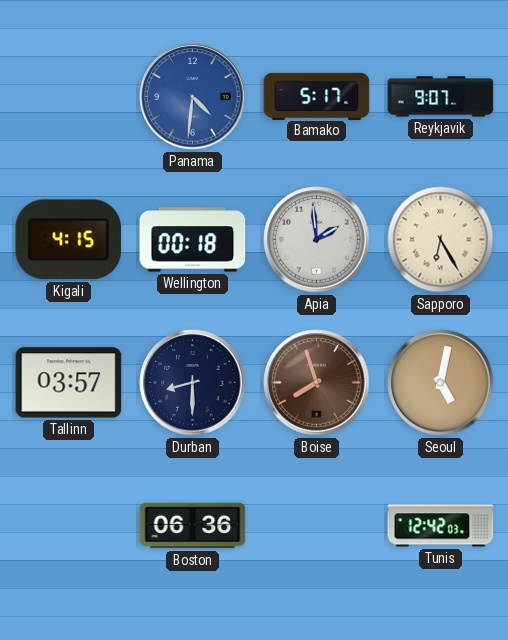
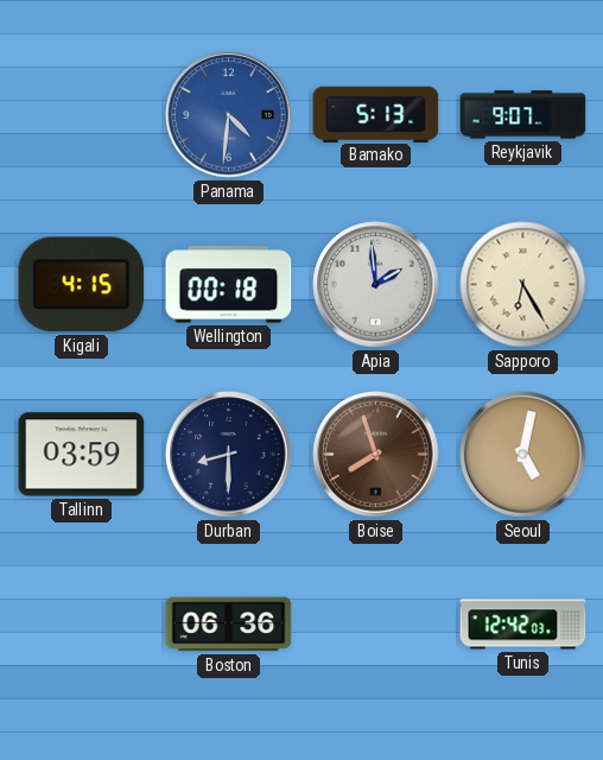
Bamako: 5:17 -> 5:13 (376, 114)
Tallinn: 03:57 -> 03:59 (82, 455)
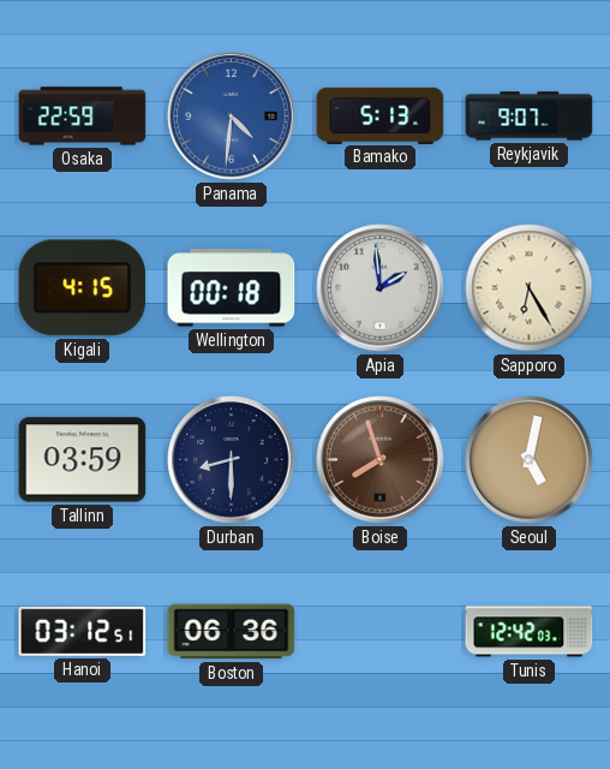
Osaka: none -> 22:59 (83, 117)
Hanoi: none -> 03:12 (83, 631)
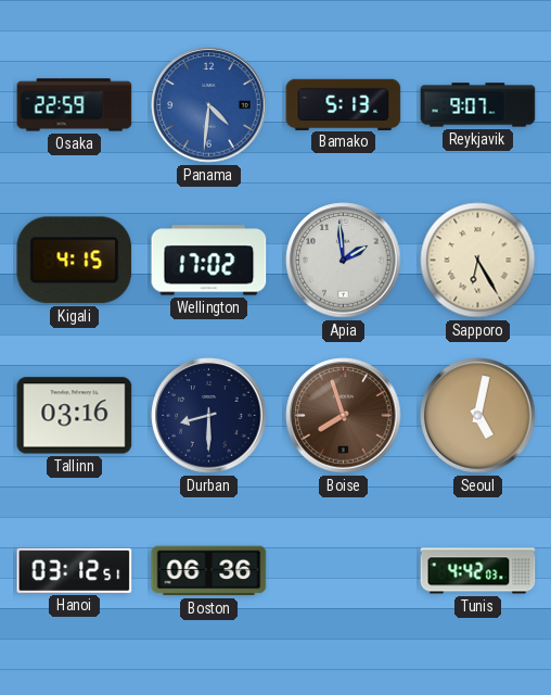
Wellington: 00:18 -> 17:02 (209, 261)
Tallinn: 03:59 -> 03:16 (75, 416)
Tunis: 12:42 -> 4:42 (478, 571)
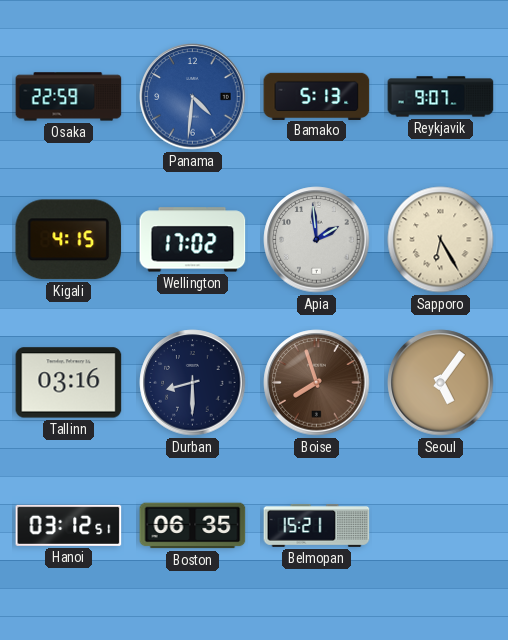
Seoul: 5:02 -> 5:06 (441, 383)
Boston: 06:36 -> 06:35 (193, 526)
Belmopan: none -> 15:21 (317, 526)
Tunis: 4:42 -> none (478, 571)
